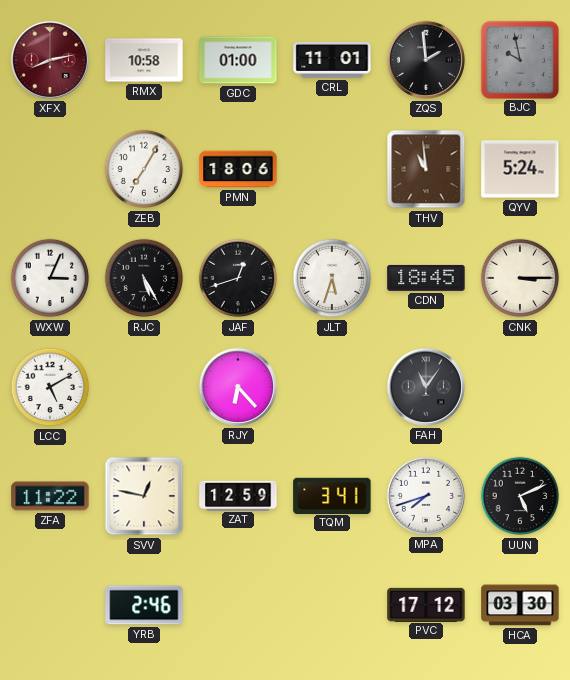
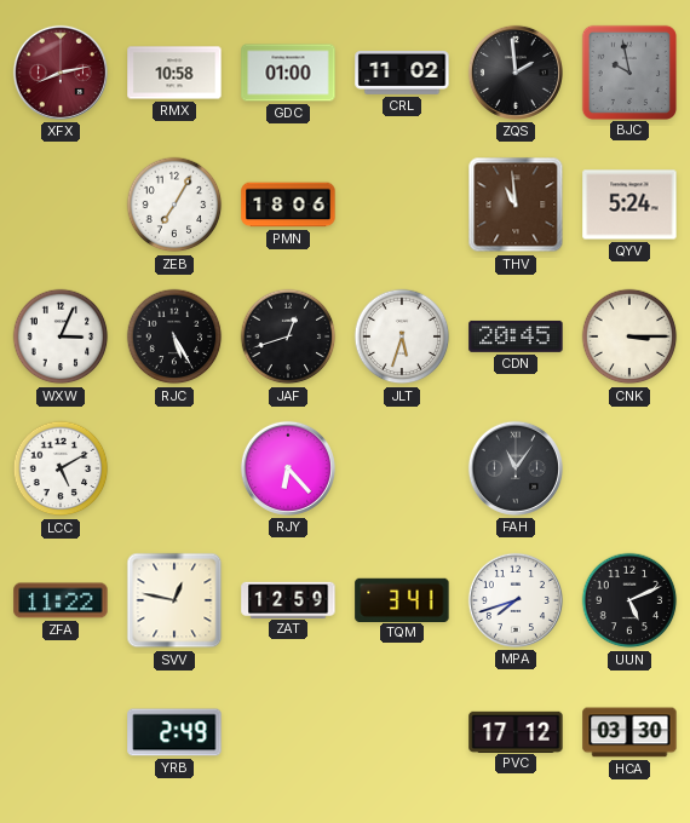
CRL: 11:01 -> 11:02 (402, 74)
CDN: 18:45 -> 20:45 (516, 336)
YRB: 2:46 -> 2:49 (174, 732)
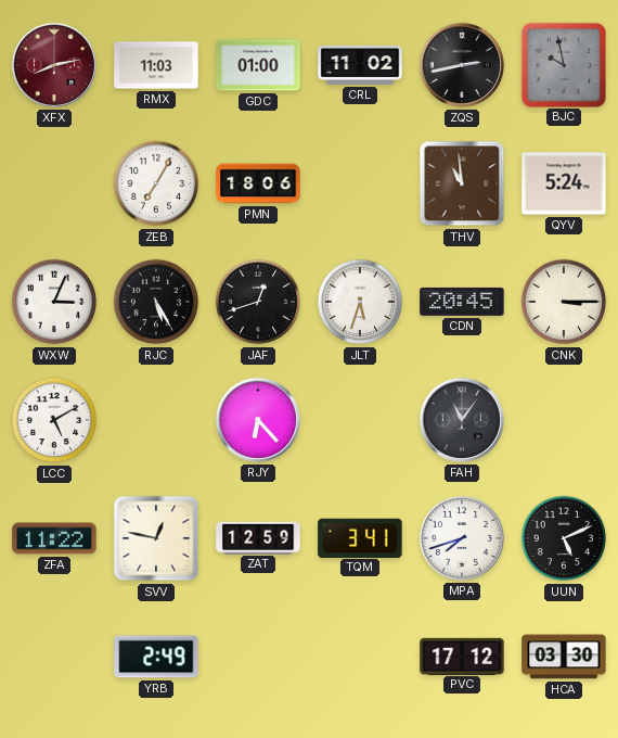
RMX: 10:58 -> 11:03 (156, 65)
ZQS: 1:59 -> 2:43 (462, 65)
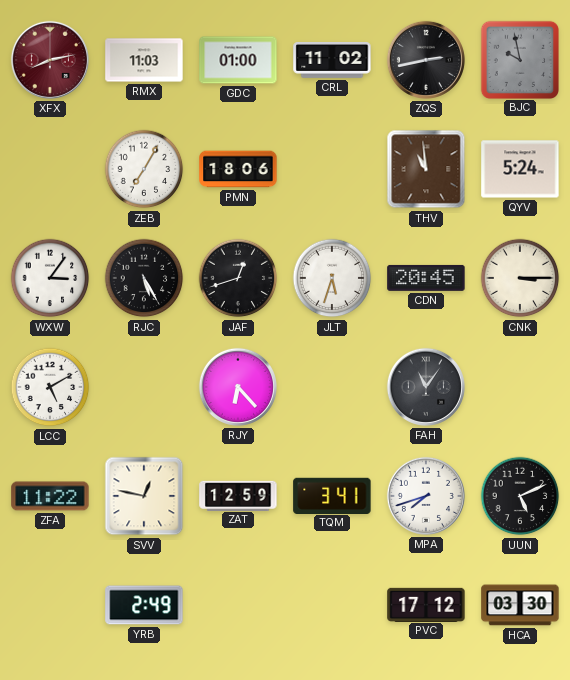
WXW: 3:04 -> 3:06 (50, 278)
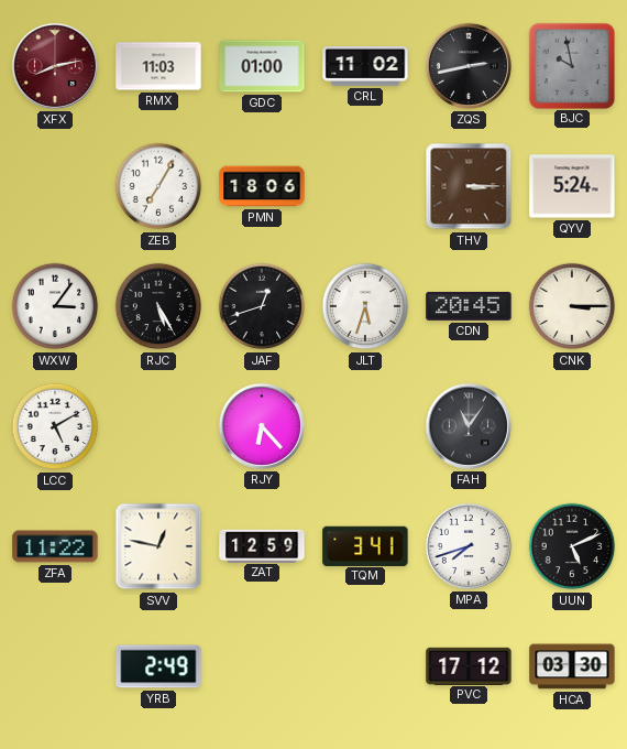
THV: 10:59 -> 3:15 (469, 186)
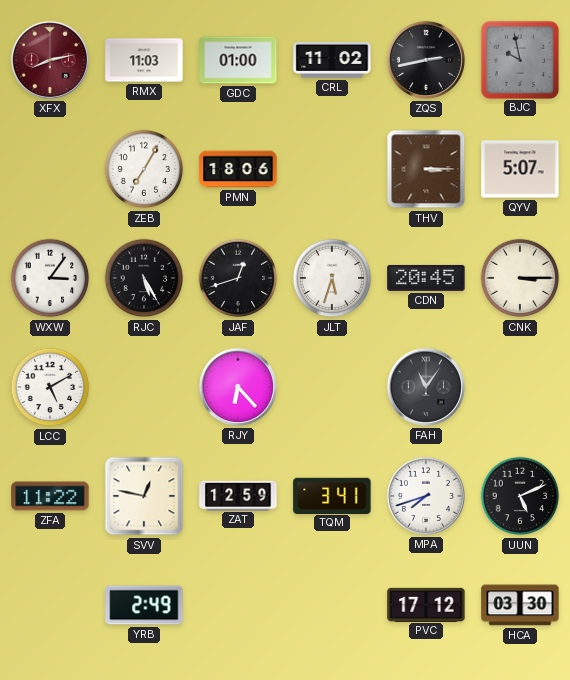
QYV: 5:24 -> 5:07 (520, 169)
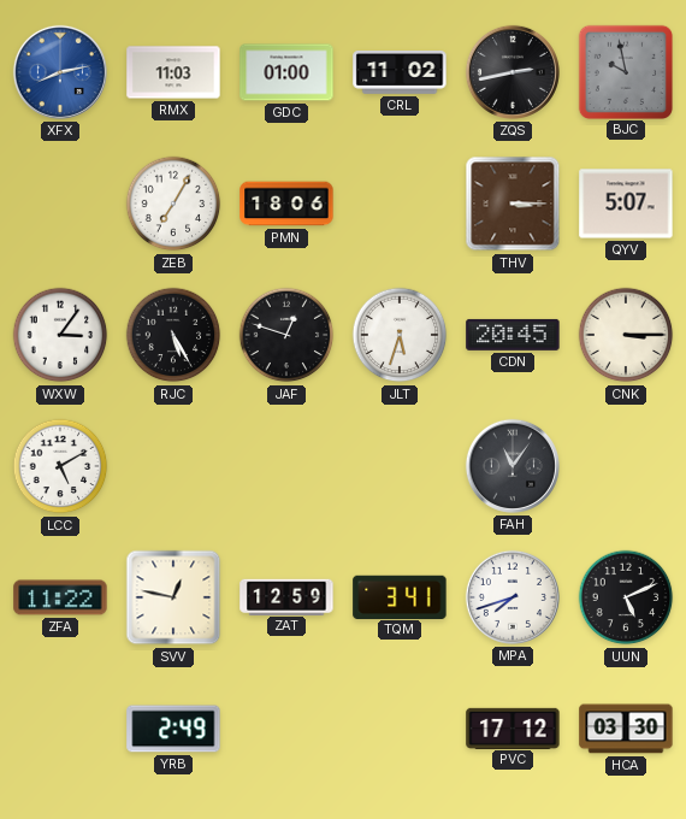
XFX dial: burgundy -> blue (60, 72)
JAF: 12:42 -> 12:48 (286, 335)
RJY: 6:23 -> none (238, 387)
